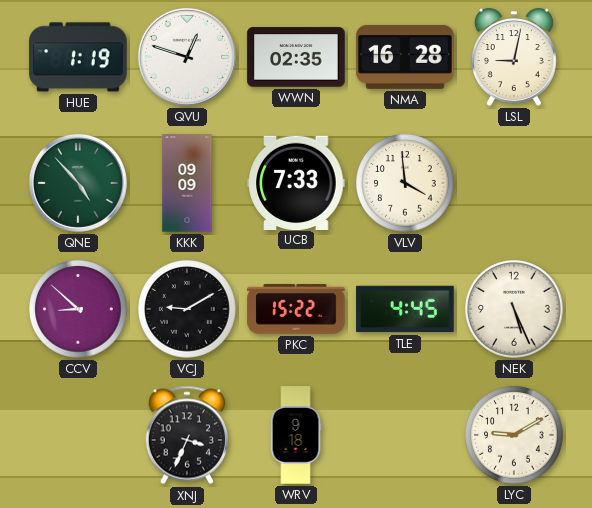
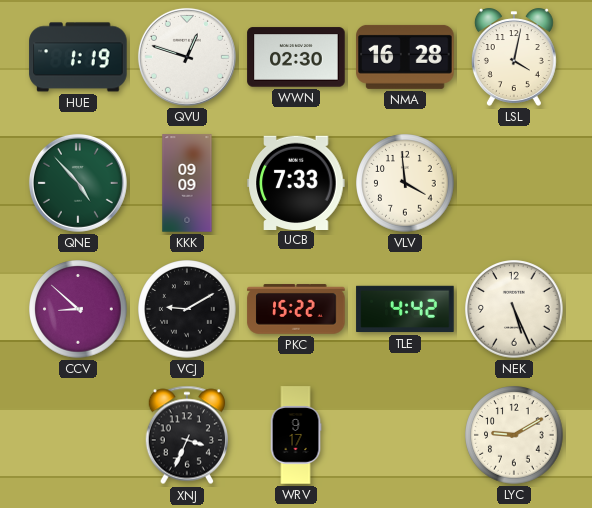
WWN: 02:35 -> 02:30 (296, 57)
LSL: 9:02 -> 4:02 (514, 57)
TLE: 4:45 -> 4:42 (405, 309)
WRV: 9:18 -> 9:17 (296, 435)
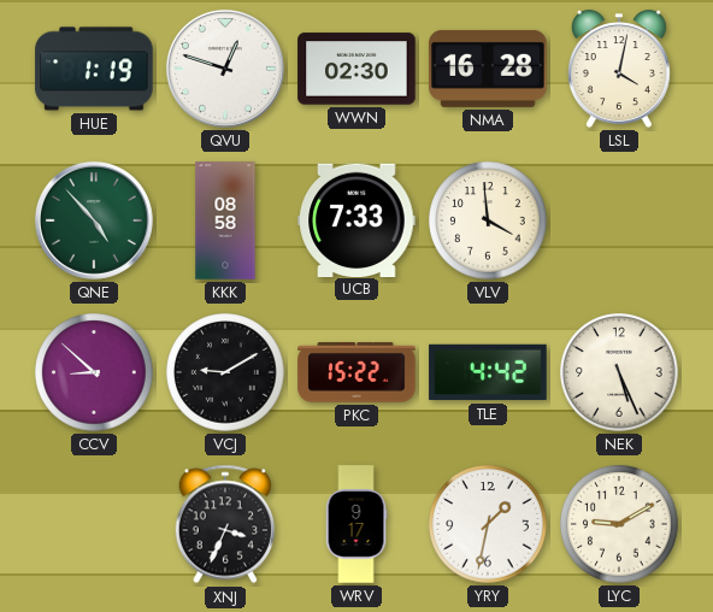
KKK: 09:09 -> 08:58 (225, 220)
YRY: none -> 1:32 (488, 524)
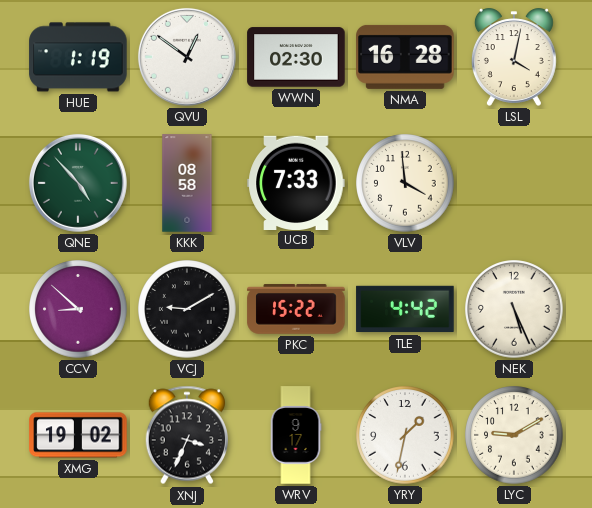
QVU: 12:48 -> 12:51 (187, 57)
XMG: none -> 19:02 (78, 435)
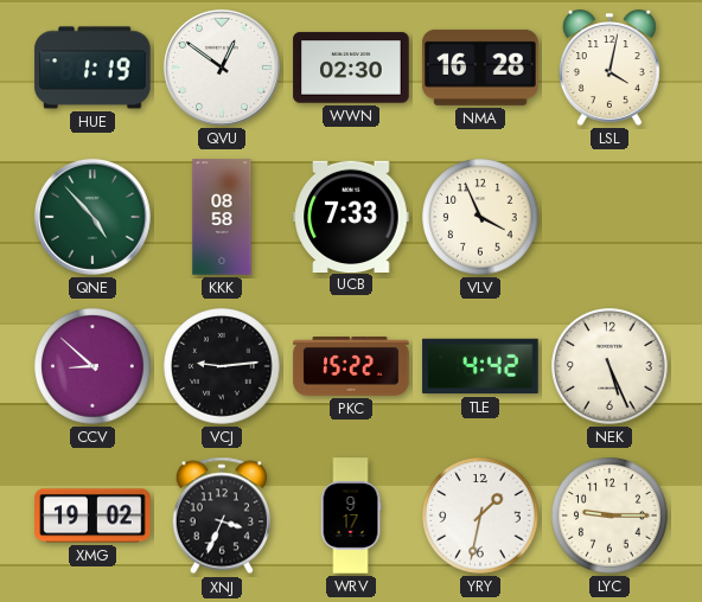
VLV: 3:59 -> 3:56 (480, 217)
VCJ: 9:10 -> 9:14 (222, 366)
LYC: 9:10 -> 9:15 (610, 515)
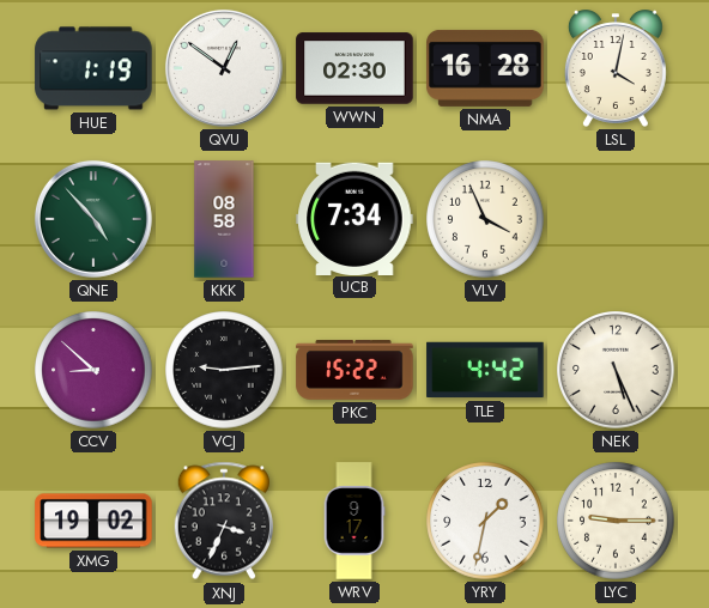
UCB: 7:33 -> 7:34 (354, 218)
